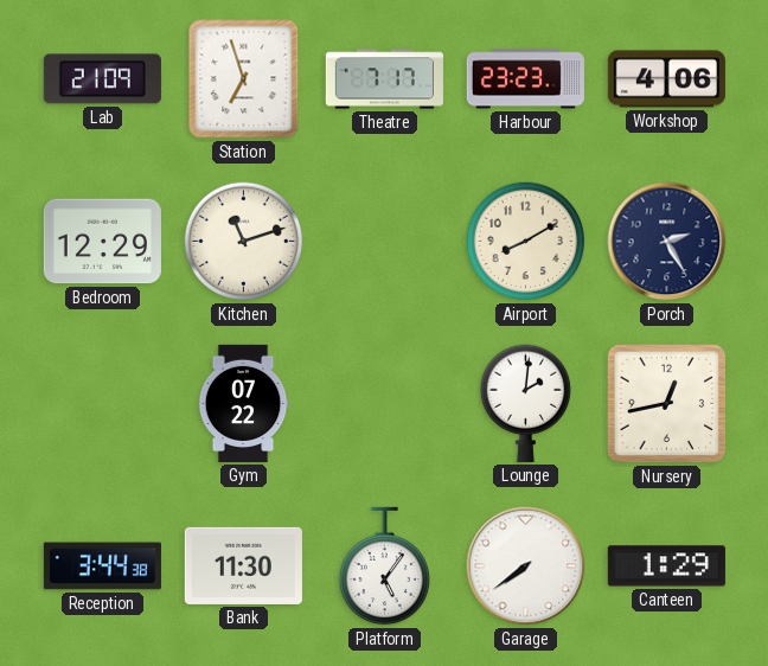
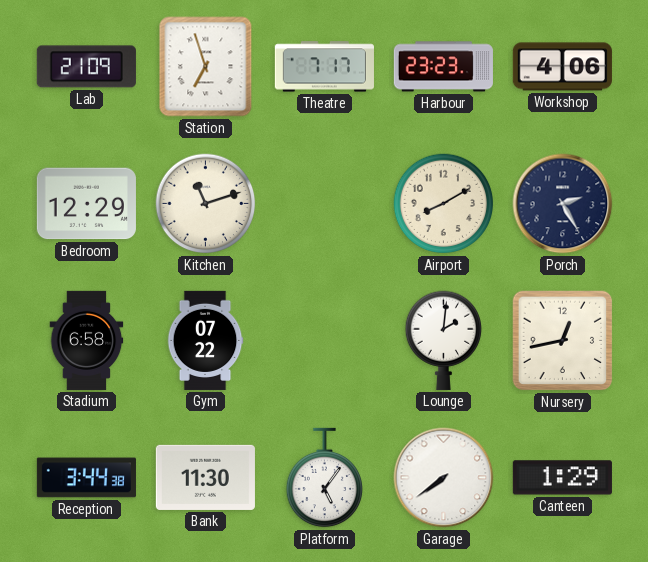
Stadium: none -> 6:58 (87, 340)
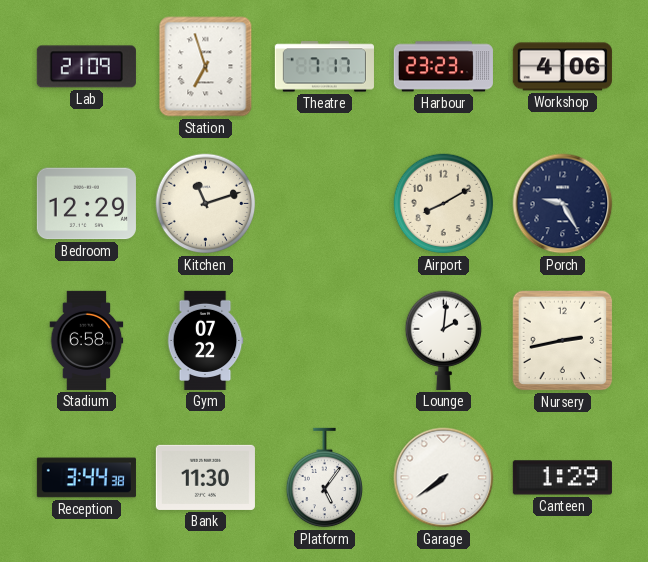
Porch: 2:25 -> 9:25 (563, 204)
Nursery: 12:43 -> 2:43 (563, 341)
